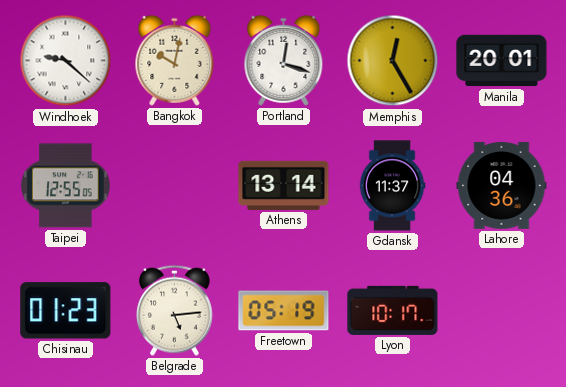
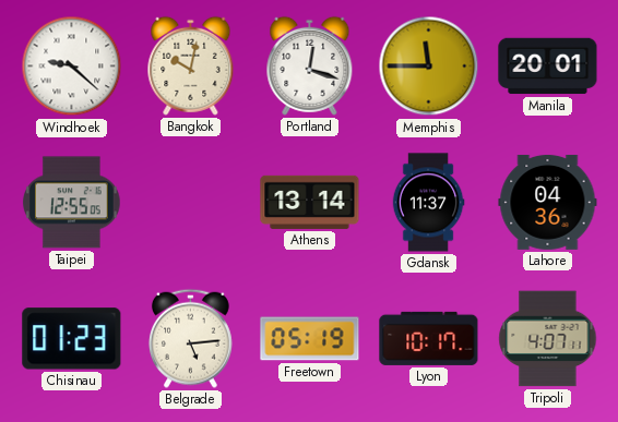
Memphis: 12:25 -> 11:45 (429, 67)
Tripoli: none -> 4:07 (548, 339)
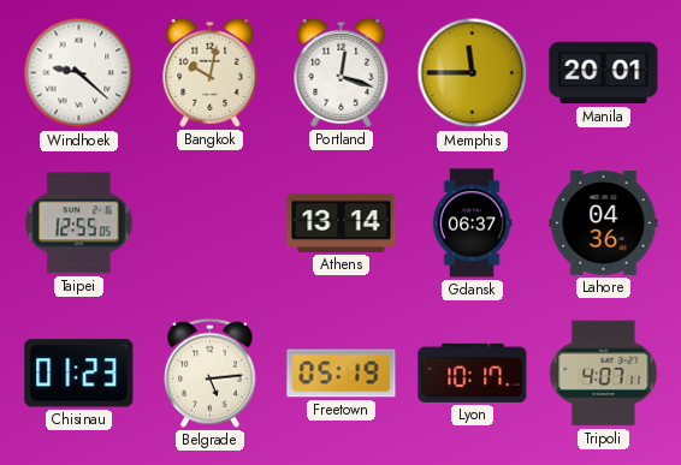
Gdansk: 11:37 -> 06:37 (472, 223)
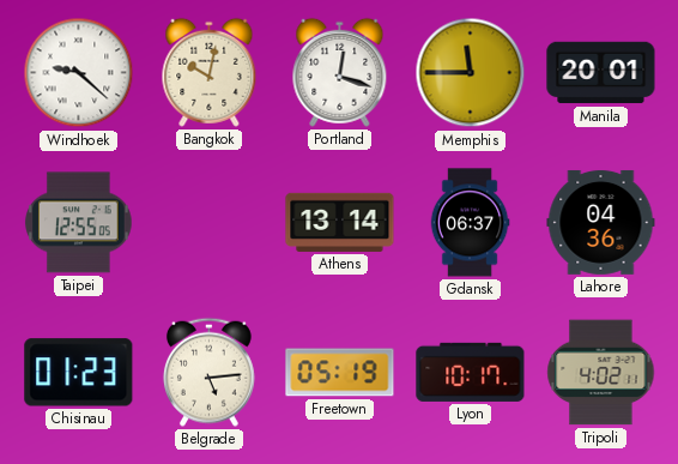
Tripoli: 4:07 -> 4:02 (601, 373)
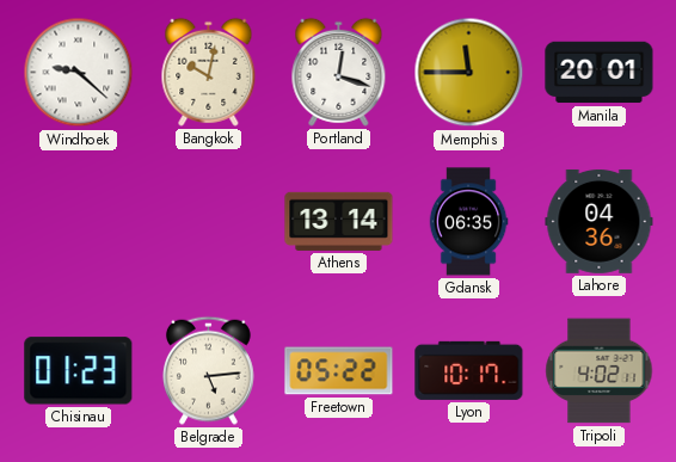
Taipei: 12:55 -> none (79, 223)
Gdansk: 06:37 -> 06:35 (468, 222)
Freetown: 05:19 -> 05:22 (339, 371)
